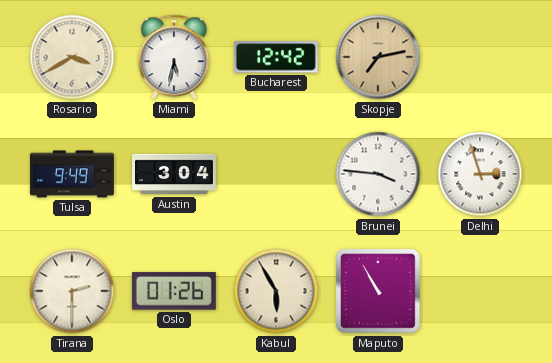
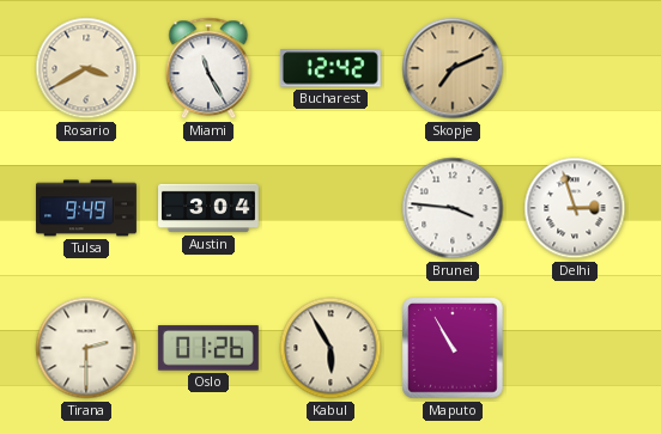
Miami: 5:32 -> 11:25 (208, 68)
Skopje: 7:13 -> 7:11 (453, 68)
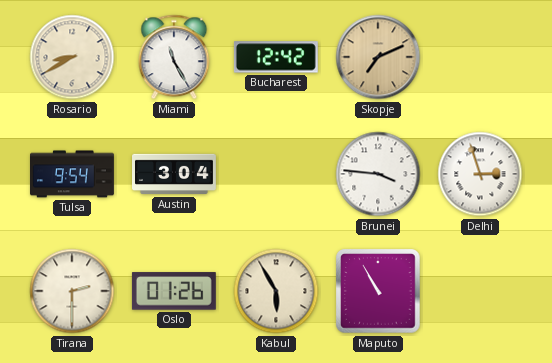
Rosario: 3:40 -> 8:40 (72, 57)
Tulsa: 9:49 -> 9:54 (73, 174)
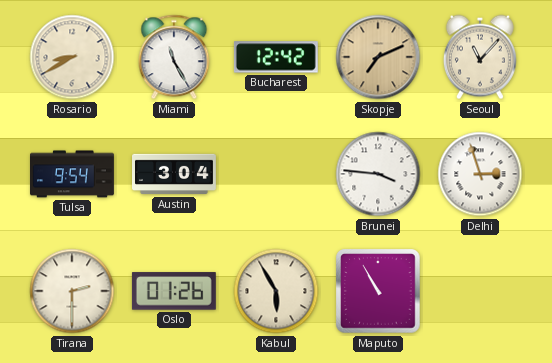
Seoul: none -> 11:07 (480, 57)
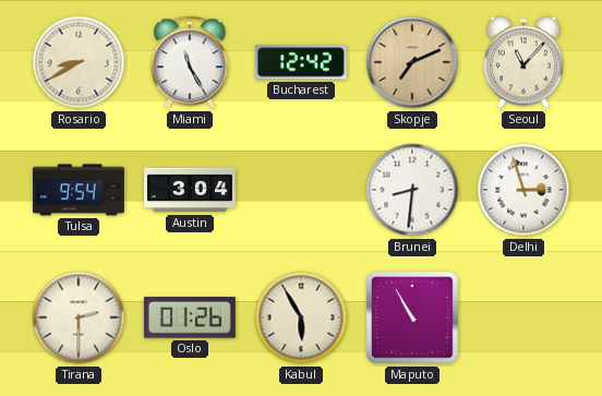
Brunei: 3:46 -> 8:31 (412, 190)
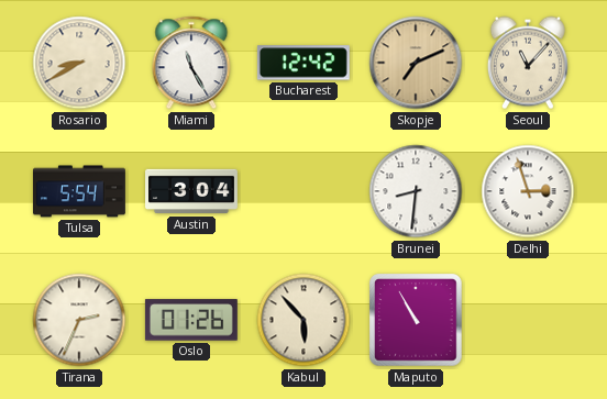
Tulsa: 9:54 -> 5:54 (80, 191)
Tirana: 2:30 -> 2:34 (79, 320)
Kabul: 5:55 -> 5:53 (304, 320)
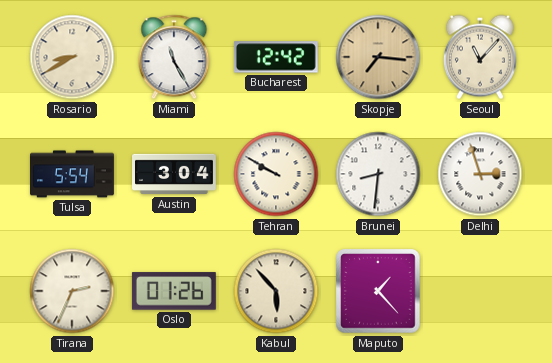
Skopje: 7:11 -> 7:16 (378, 57)
Tehran: none -> 9:50 (276, 174)
Maputo: 10:55 -> 1:23 (378, 291)
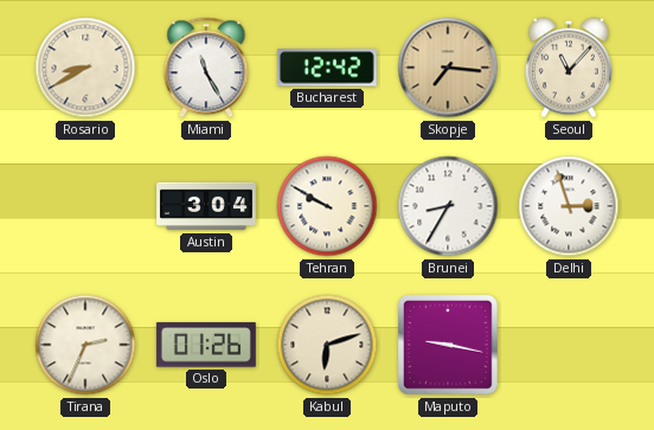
Tulsa: 5:54 -> none (73, 174)
Brunei: 8:31 -> 8:35 (448, 206)
Kabul: 5:53 -> 6:12 (327, 345)
Maputo: 1:23 -> 9:17 (448, 345)
